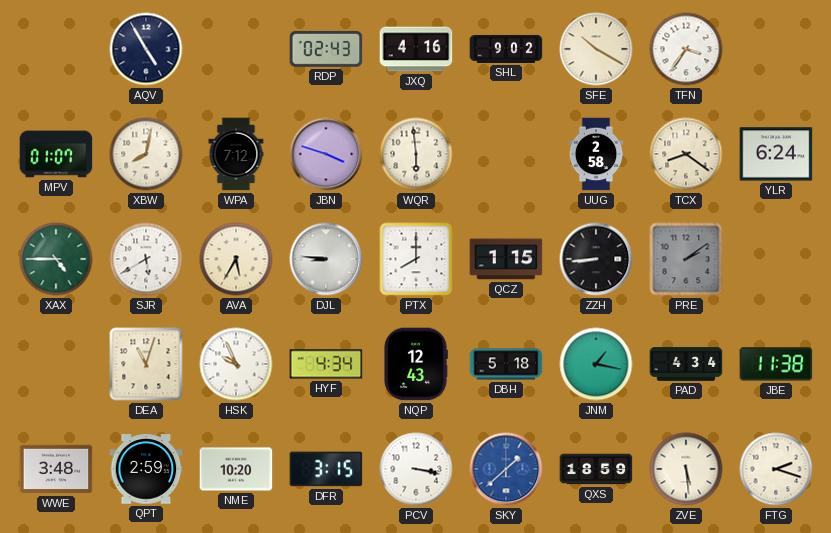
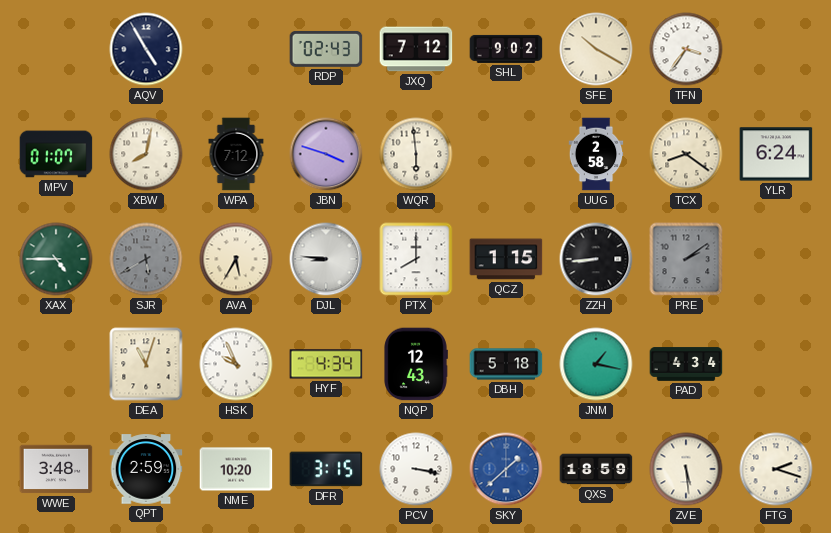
JXQ: 4:16 -> 7:12 (416, 49)
SJR dial: white -> grey (146, 259)
JBE: 11:38 -> none (776, 364)
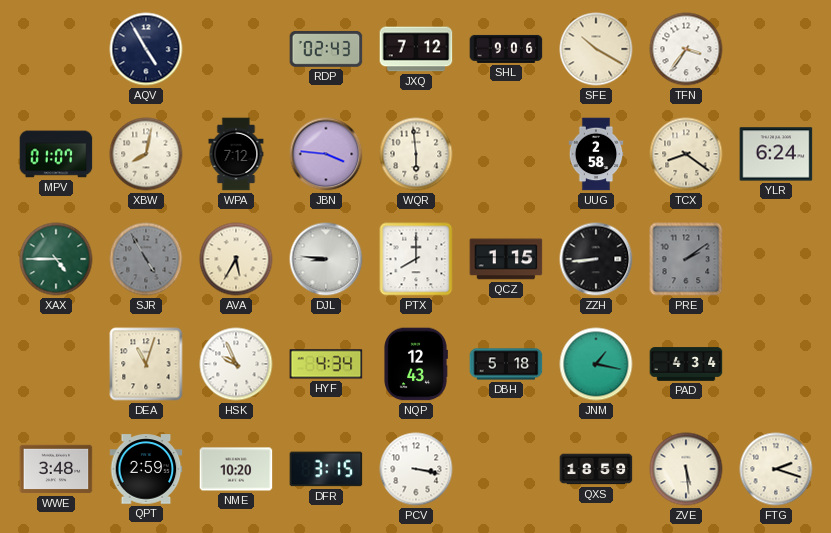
SHL: 9:02 -> 9:06 (506, 49)
JBN: 3:48 -> 3:46 (326, 154)
SJR: 5:40 -> 4:55 (146, 259)
SKY: 1:38 -> none (506, 469)
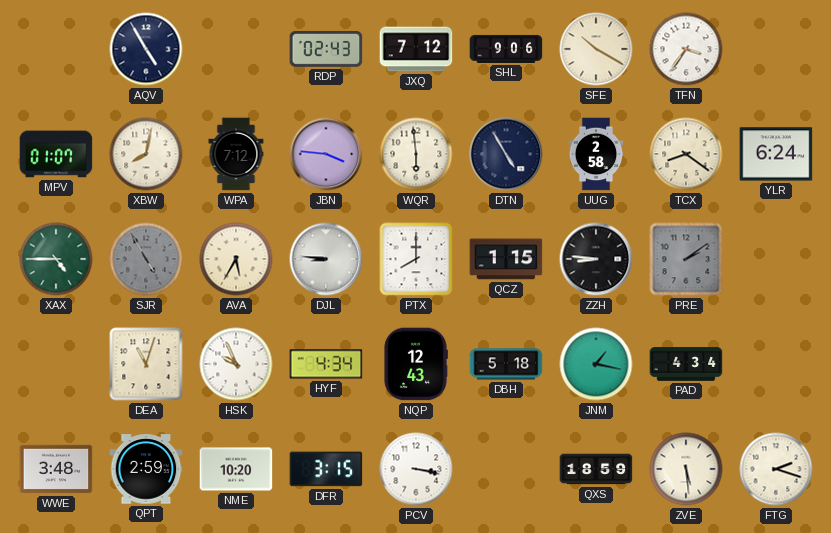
DTN: none -> 4:55 (506, 154)
ZZH: 8:44 -> 8:46 (596, 259)
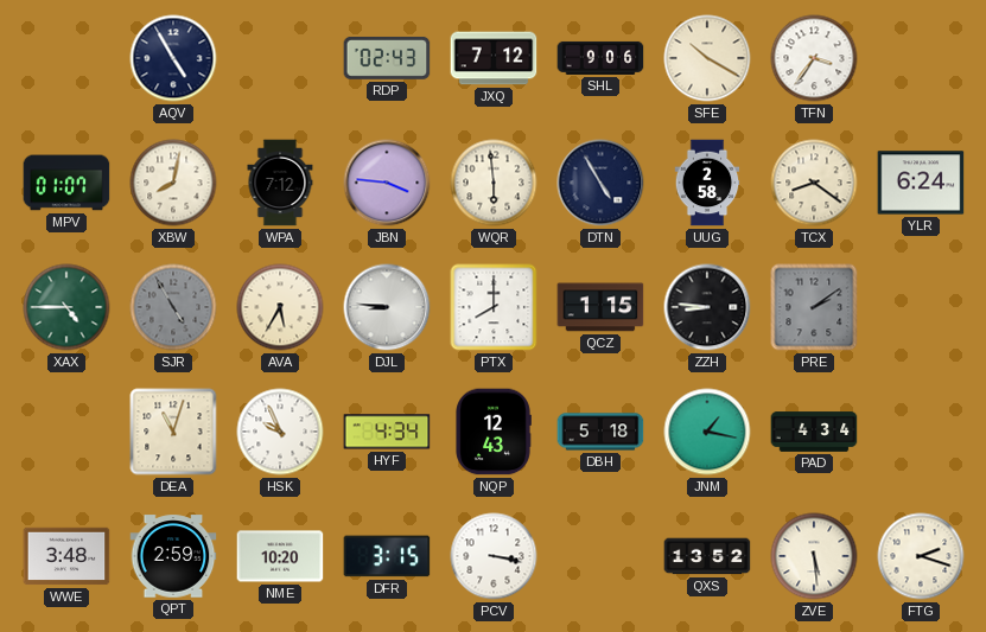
QXS: 18:59 -> 13:52 (707, 556)
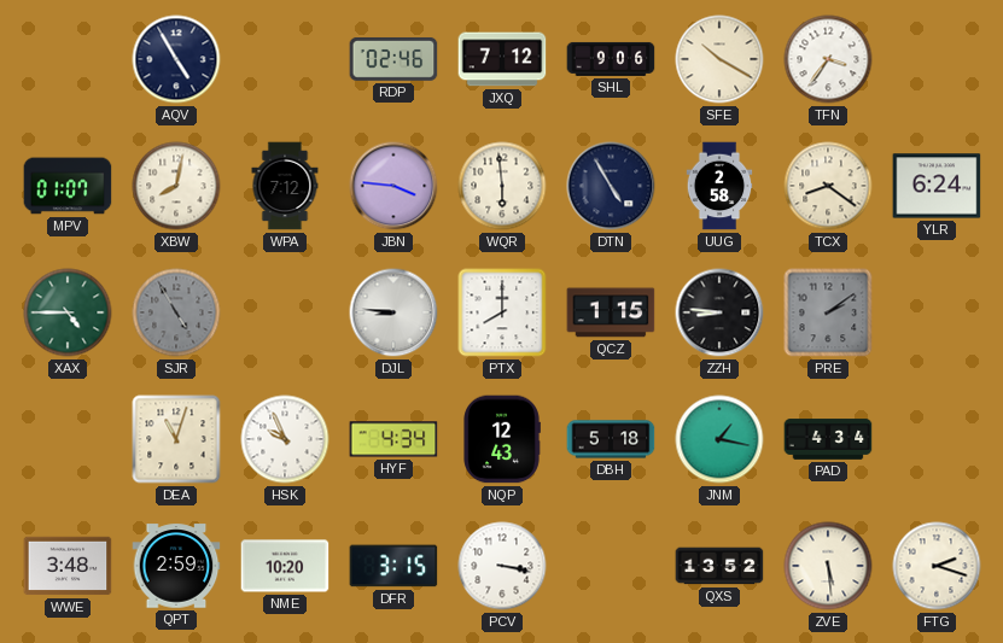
RDP: 02:43 -> 02:46 (393, 59)
AVA: 5:35 -> none (280, 307)
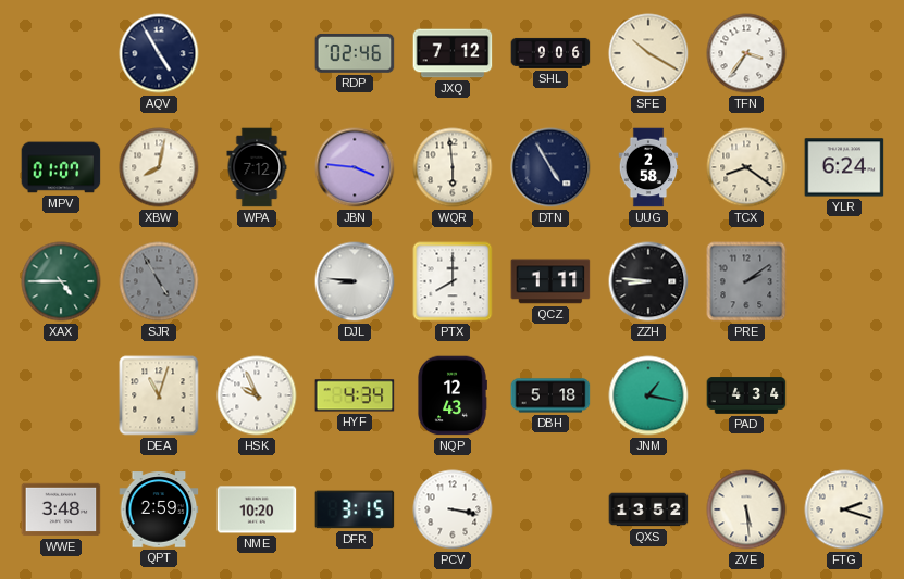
QCZ: 1:15 -> 1:11 (550, 281)
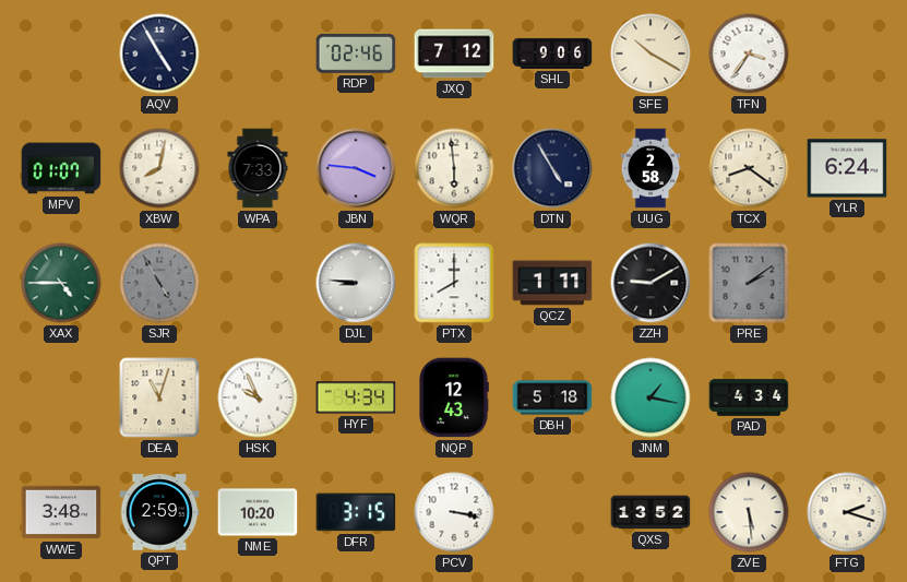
WPA: 7:12 -> 7:33 (258, 168)
ZZH: 8:46 -> 9:10 (651, 283)
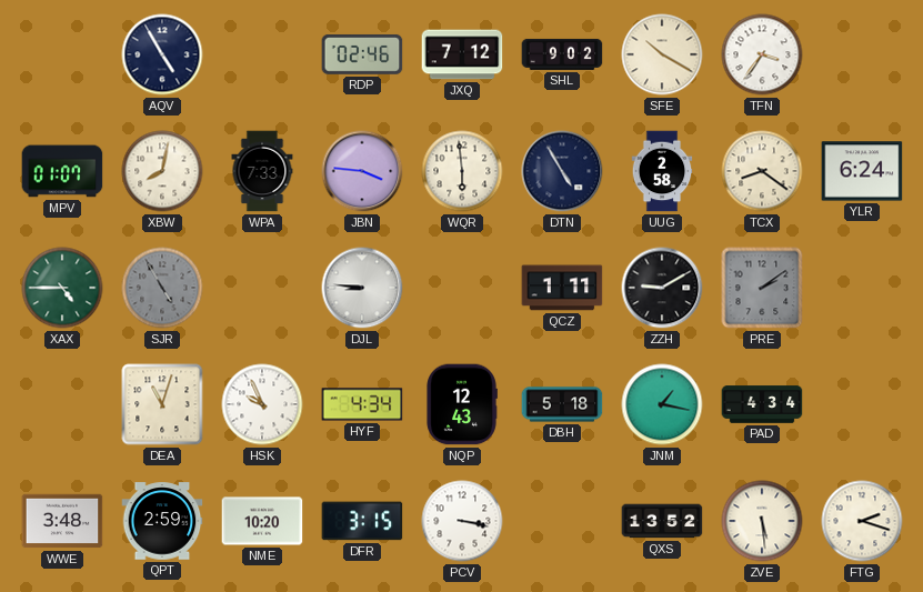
SHL: 9:06 -> 9:02 (562, 54)
PTX: 8:00 -> none (454, 283)
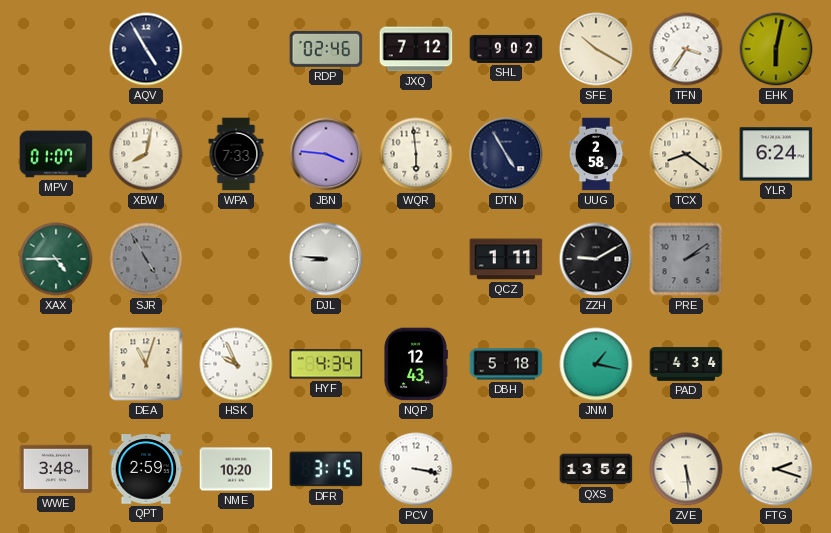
EHK: none -> 6:02 (776, 49)
